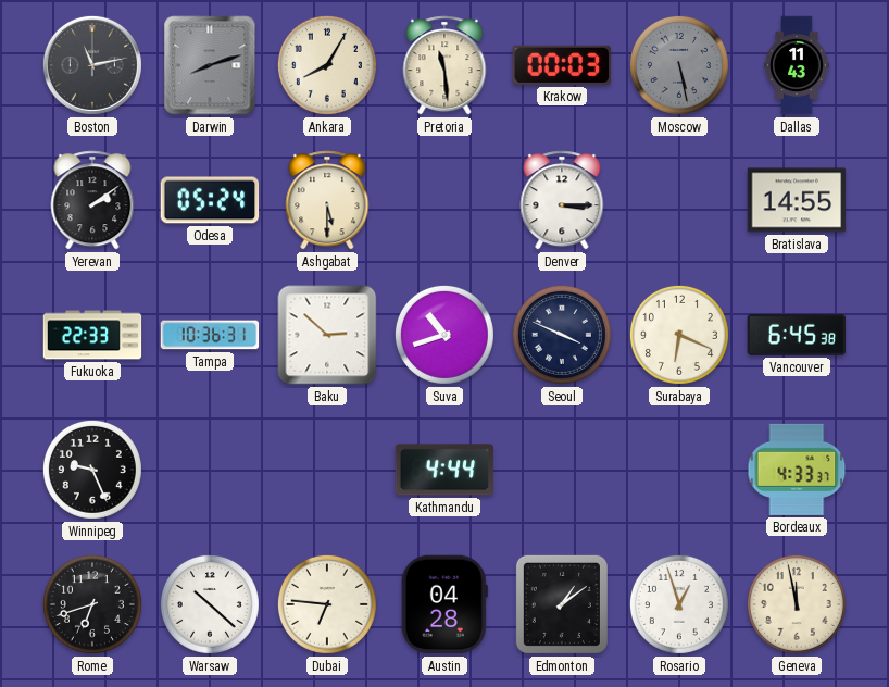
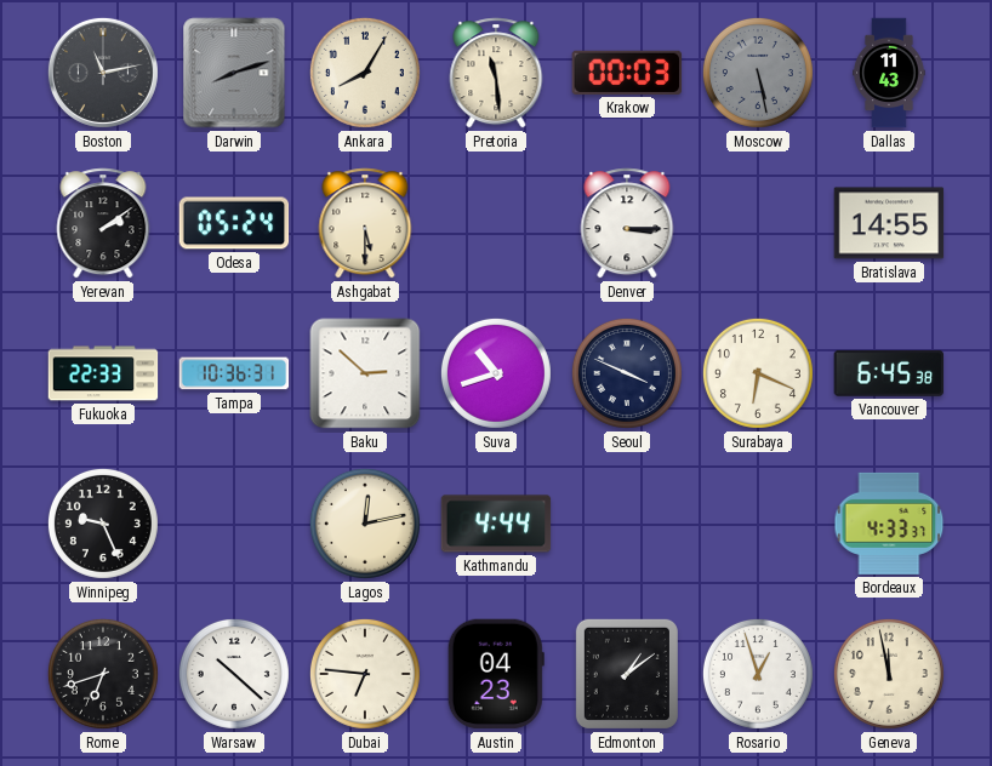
Lagos: none -> 12:13 (365, 524)
Austin: 04:28 -> 04:23 (496, 674)
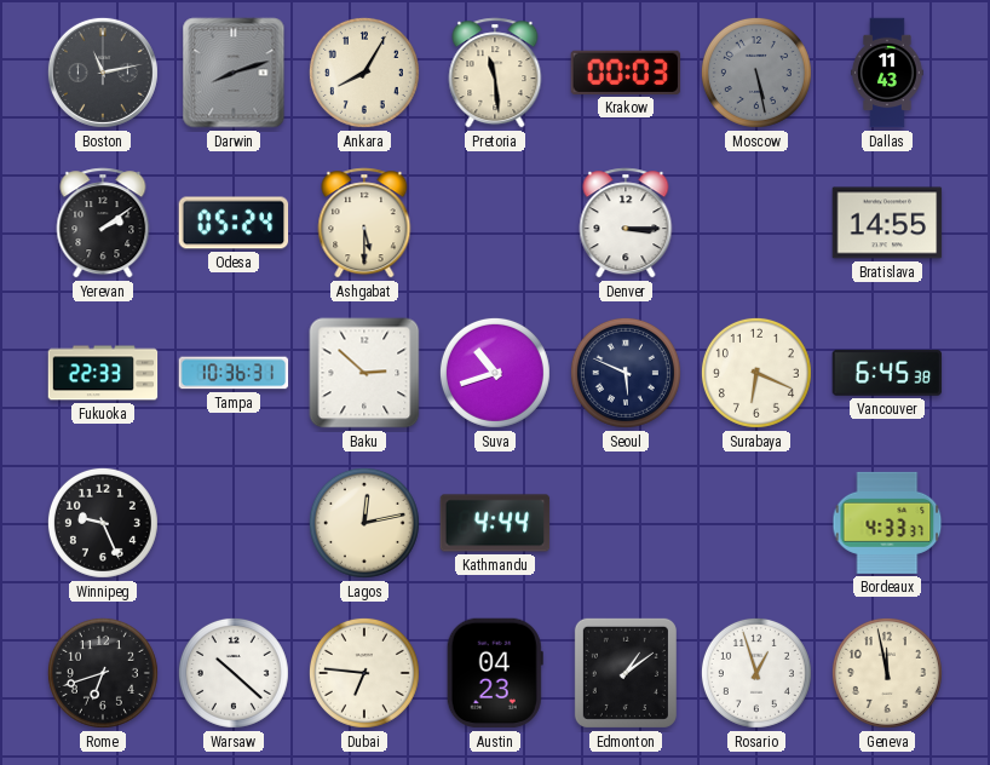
Seoul: 3:49 -> 5:49 (626, 373)
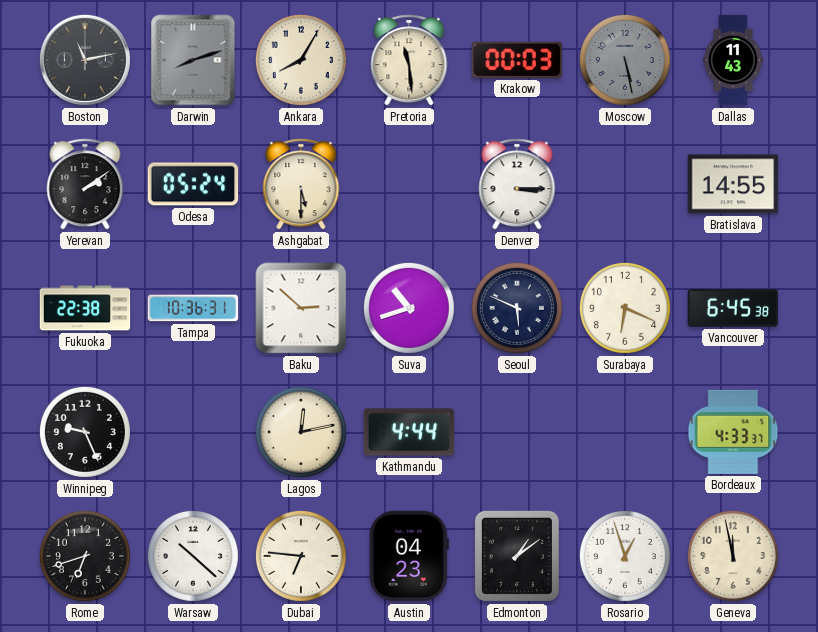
Fukuoka: 22:33 -> 22:38 (85, 308)
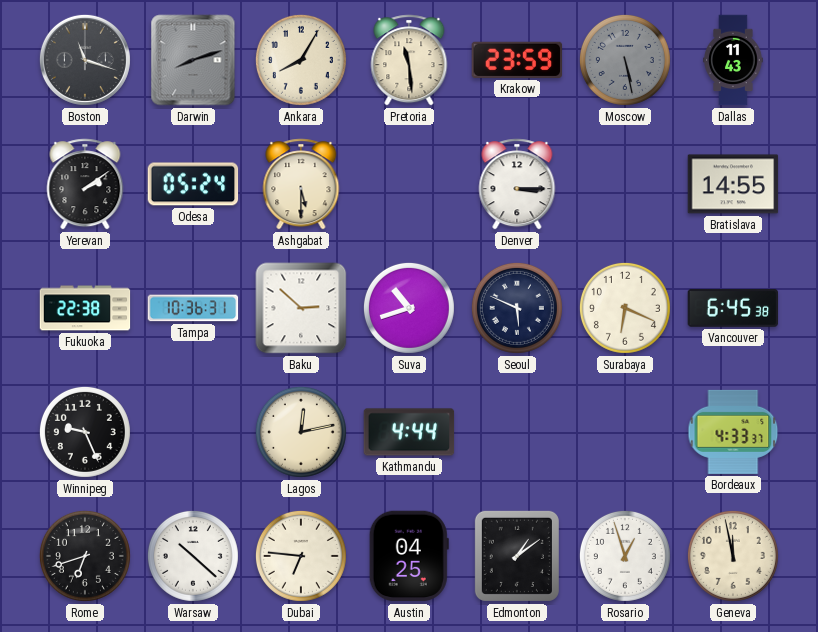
Boston: 11:13 -> 11:18 (85, 60)
Krakow: 00:03 -> 23:59 (517, 60)
Austin: 04:23 -> 04:25 (409, 556)
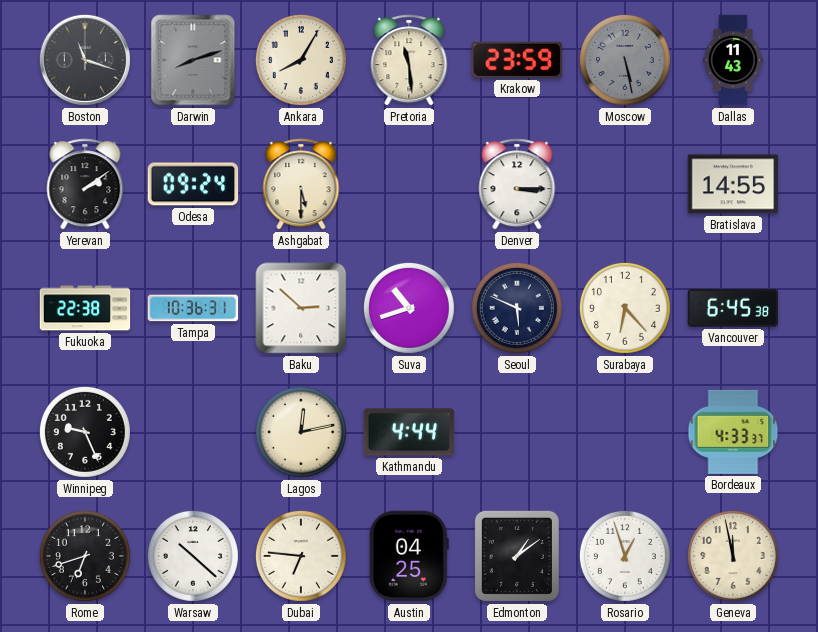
Odesa: 05:24 -> 09:24 (193, 184)
Surabaya: 6:19 -> 6:23 (625, 308)
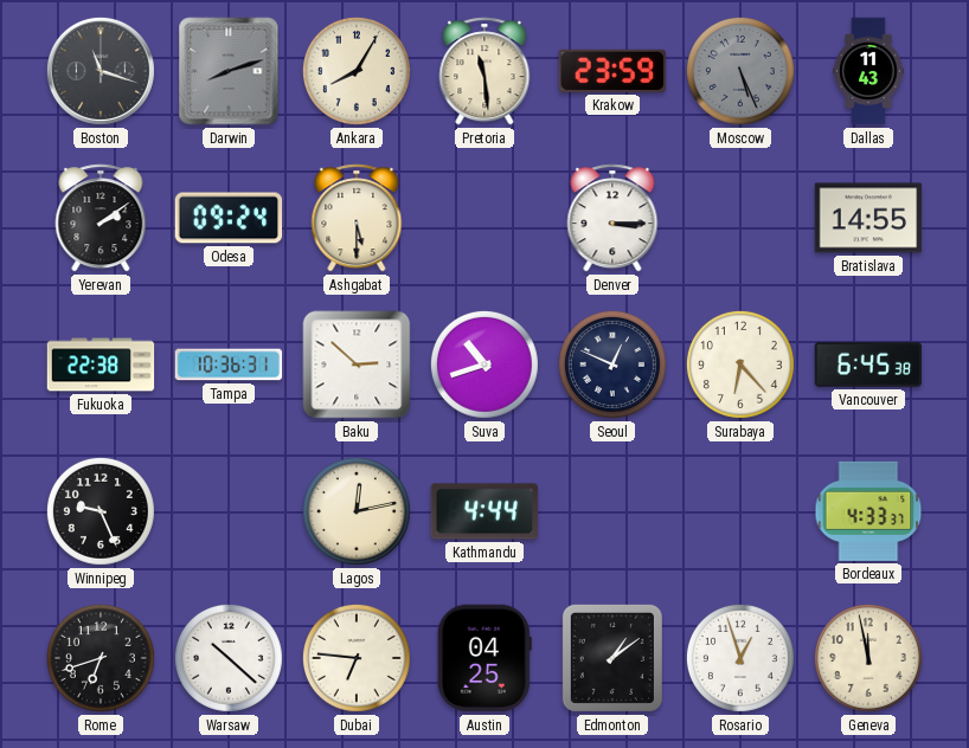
Moscow: 5:28 -> 5:26 (740, 71)
Seoul: 5:49 -> 12:49 (612, 365)
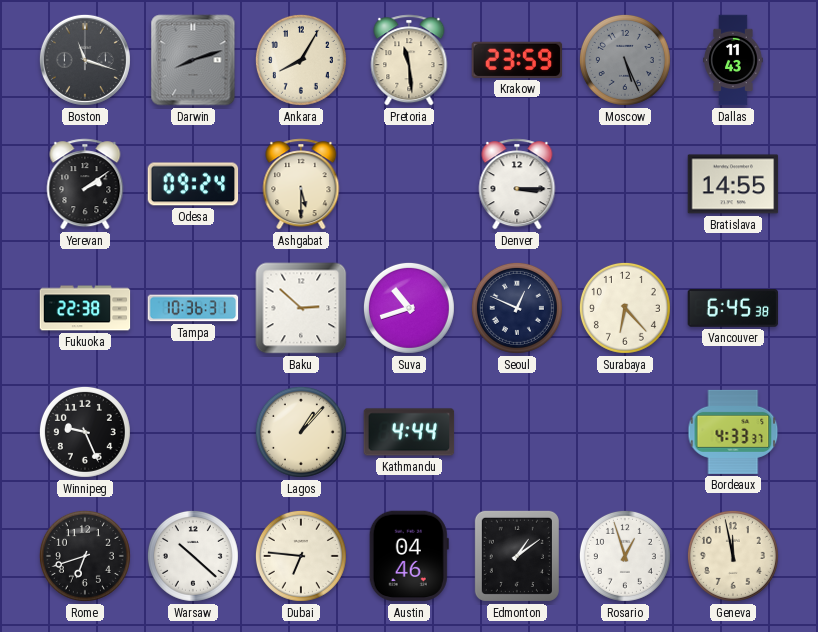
Lagos: 12:13 -> 1:07 (301, 432)
Austin: 04:25 -> 04:46 (409, 556)
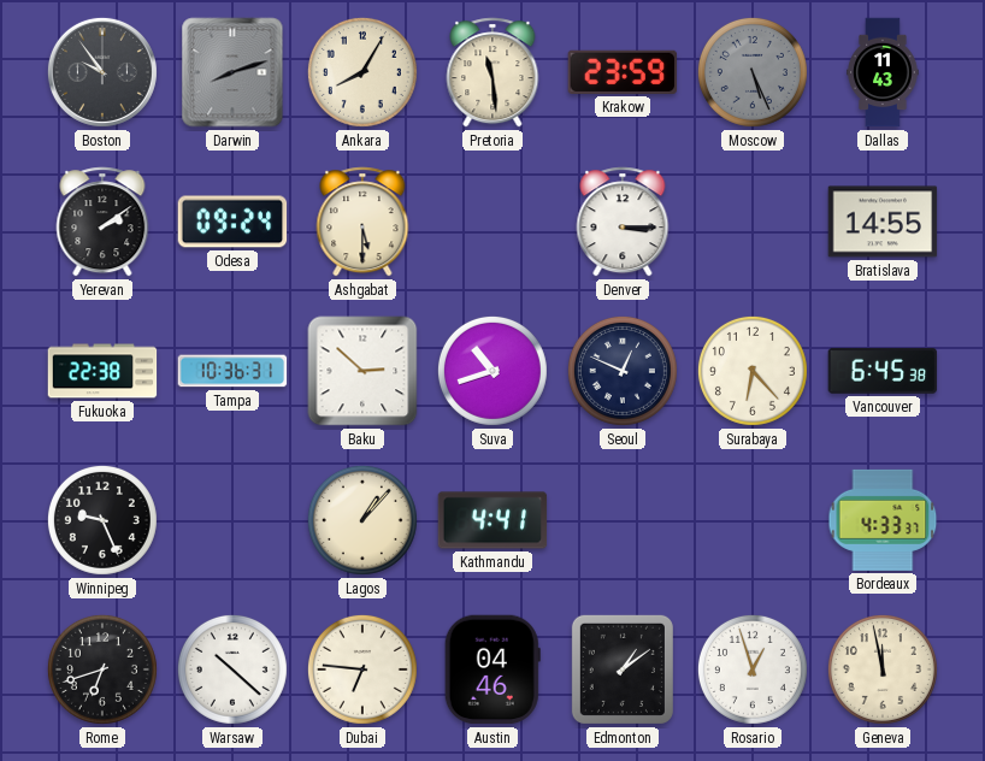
Boston: 11:18 -> 9:54 (102, 72)
Kathmandu: 4:44 -> 4:41 (492, 520)
